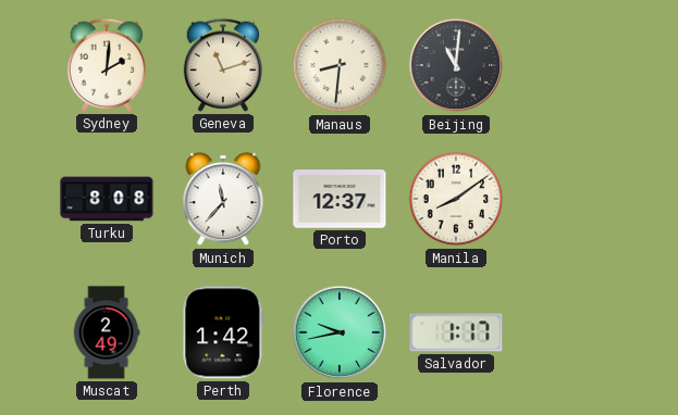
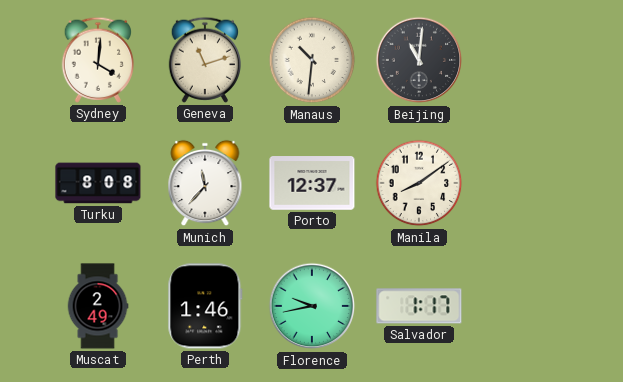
Sydney: 2:01 -> 4:01 (98, 60)
Manaus: 8:31 -> 10:31 (312, 60)
Perth: 1:42 -> 1:46 (205, 306)
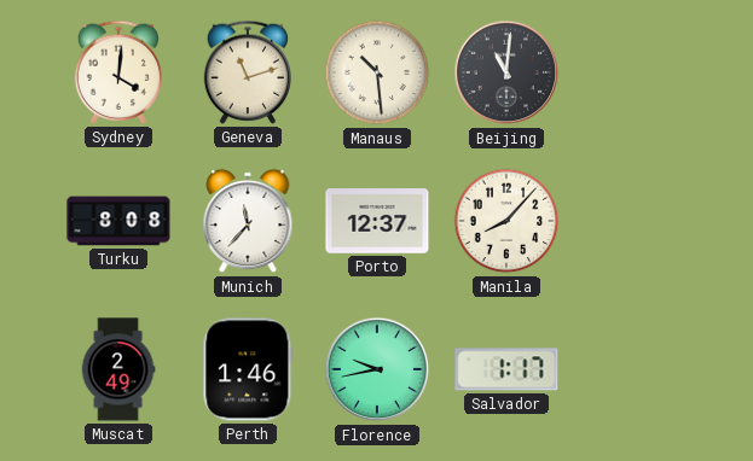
Manaus: 10:31 -> 10:29 (377, 72)
Manila: 8:09 -> 8:07 (506, 221)
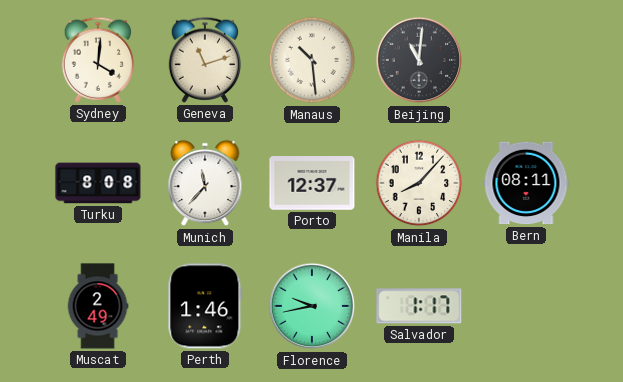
Bern: none -> 08:11 (526, 183)
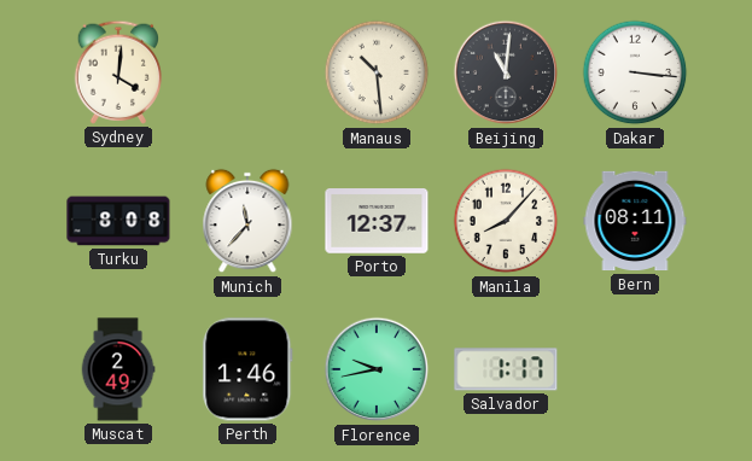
Geneva: 11:12 -> none (205, 60)
Dakar: none -> 3:16 (635, 72)
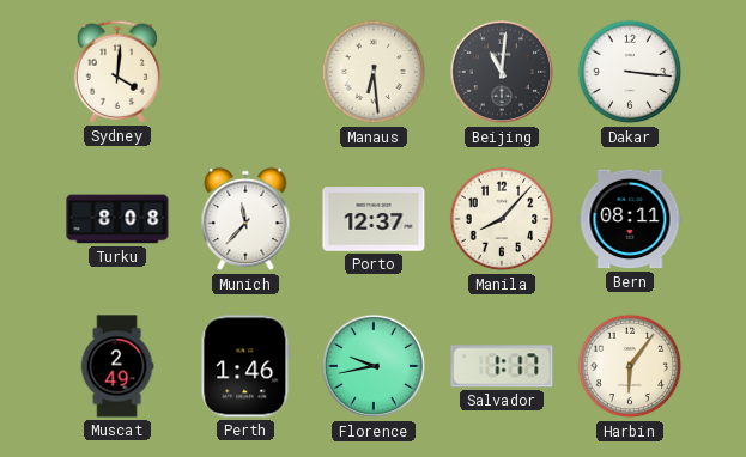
Manaus: 10:29 -> 6:29 (374, 72)
Harbin: none -> 6:06 (630, 366)
